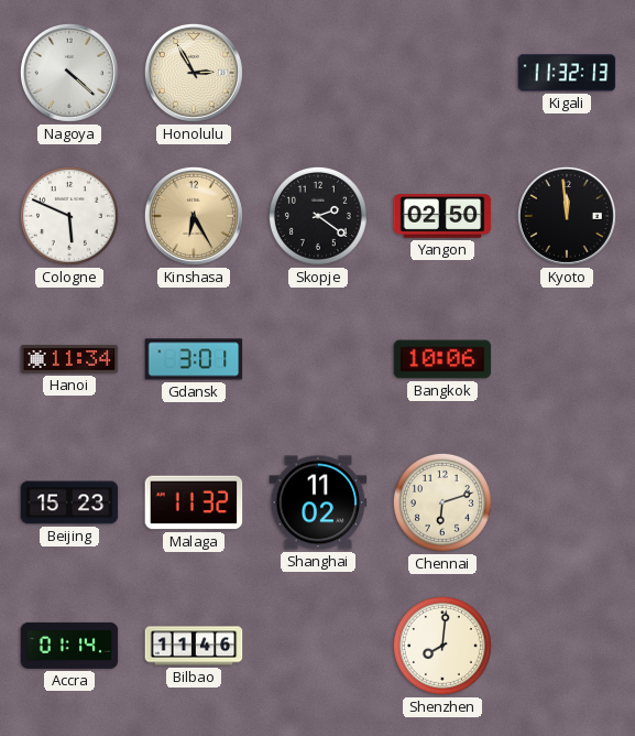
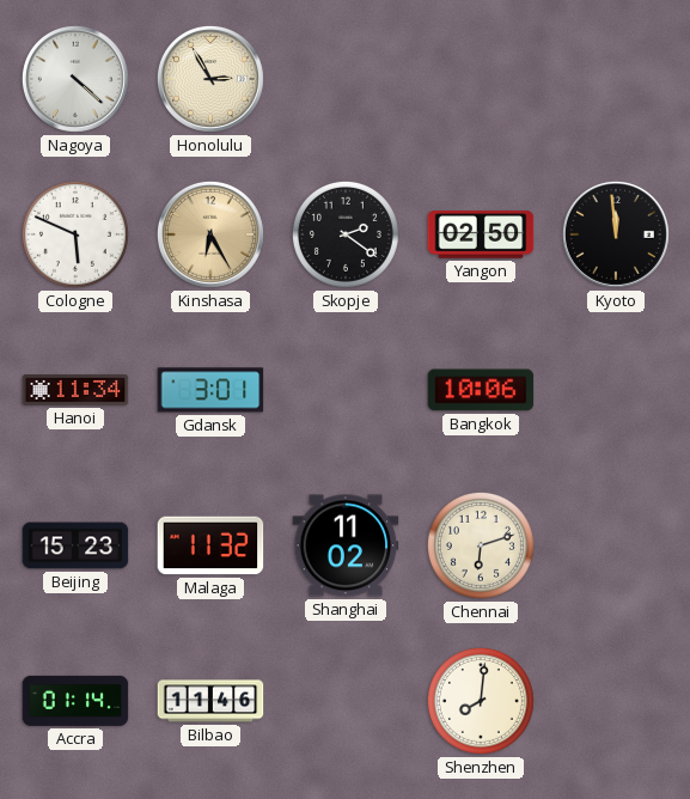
Kigali: 11:32 -> none (567, 73)
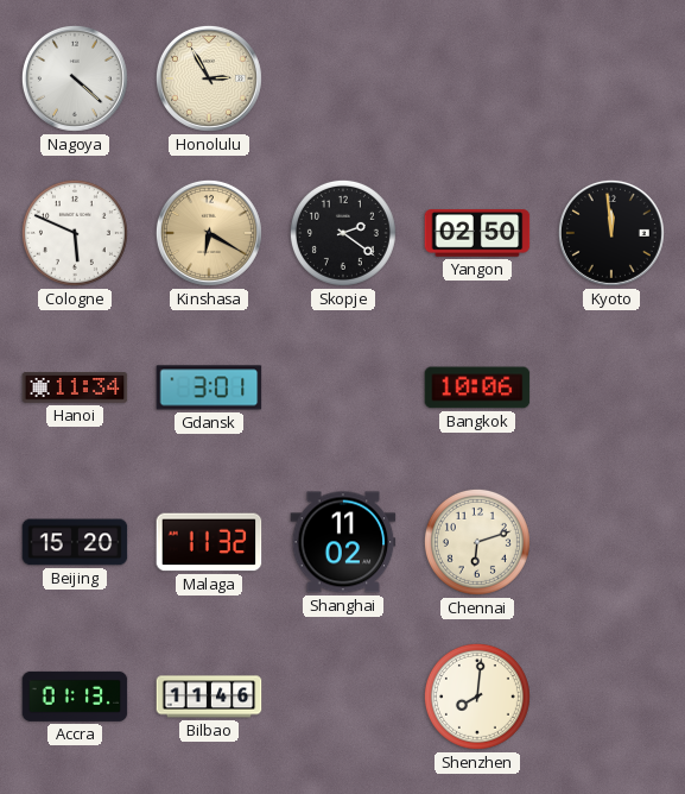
Kinshasa: 6:25 -> 6:20 (209, 233)
Beijing: 15:23 -> 15:20 (75, 542)
Accra: 01:14 -> 01:13 (75, 697)
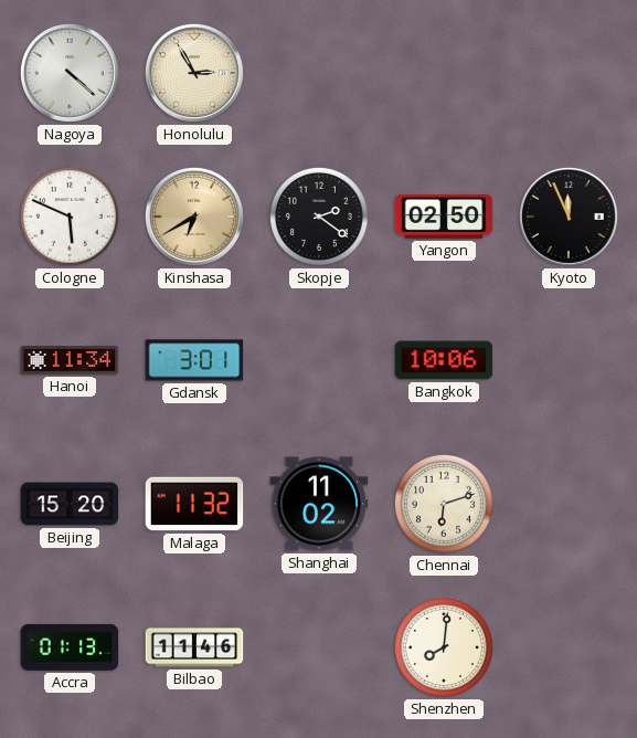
Kinshasa: 6:20 -> 6:40 (194, 217)
Kyoto: 11:59 -> 11:56 (569, 217)
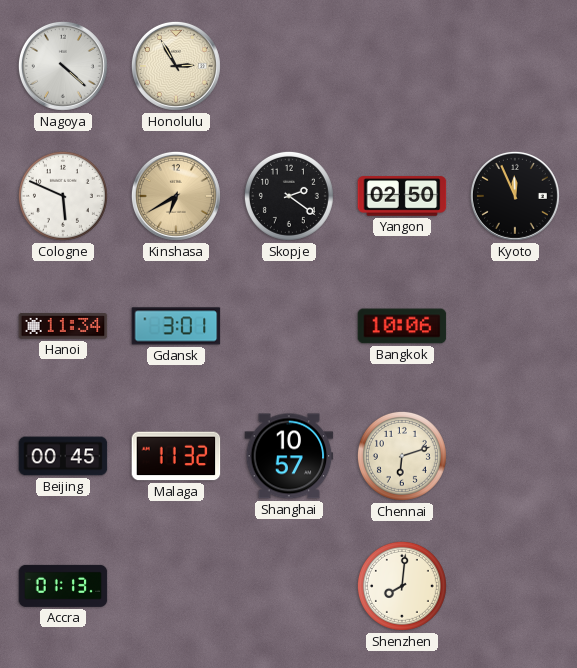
Beijing: 15:20 -> 00:45 (63, 456)
Shanghai: 11:02 -> 10:57 (289, 456)
Bilbao: 11:46 -> none (194, 647)
